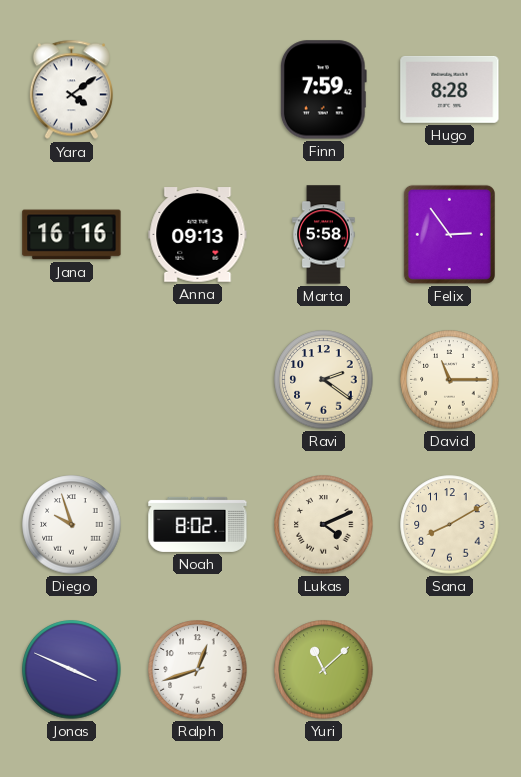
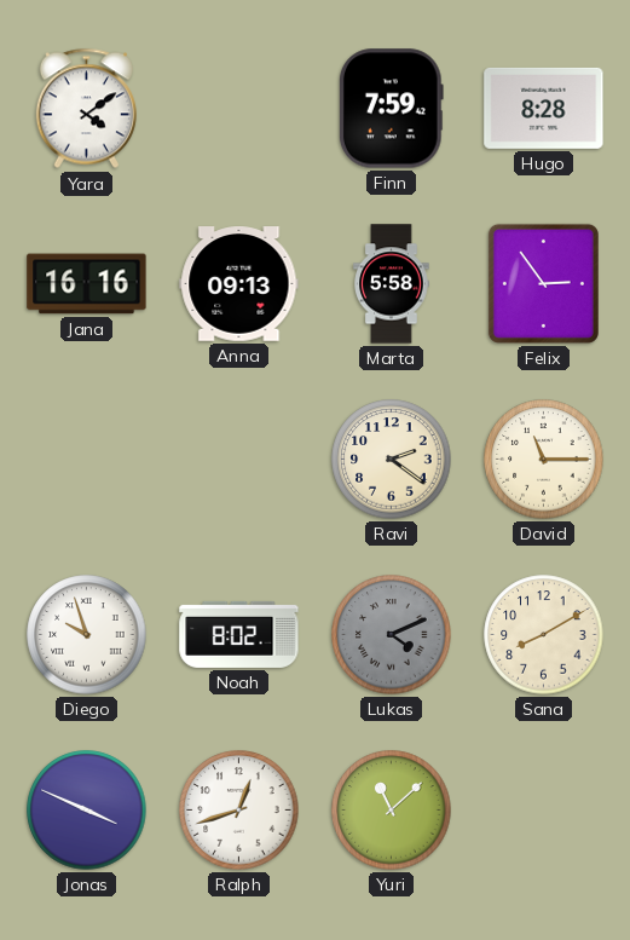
Lukas dial: cream -> grey (392, 635)
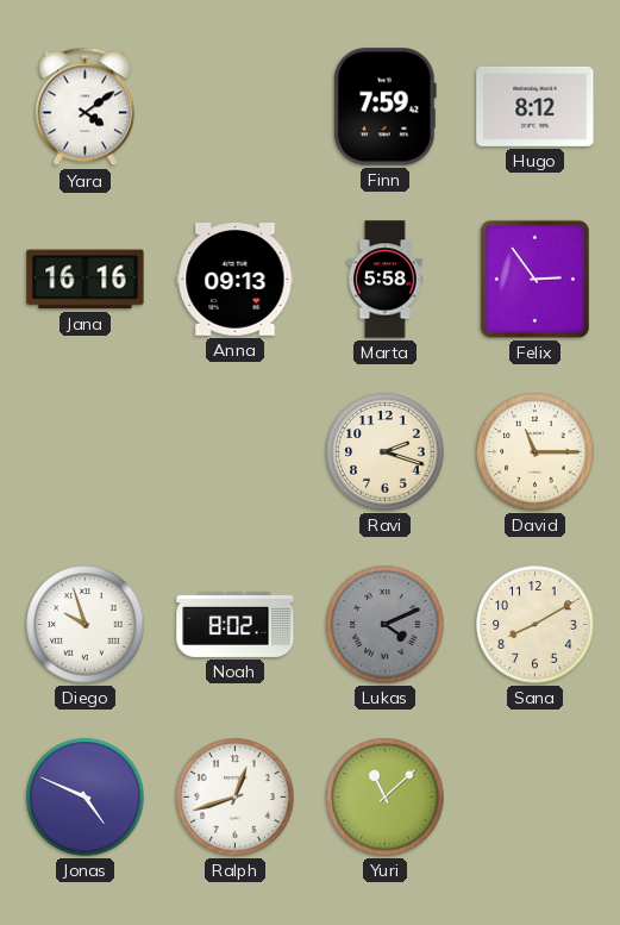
Hugo: 8:28 -> 8:12 (536, 106)
Ravi: 2:21 -> 2:18 (386, 452)
Jonas: 3:49 -> 4:49 (86, 798)
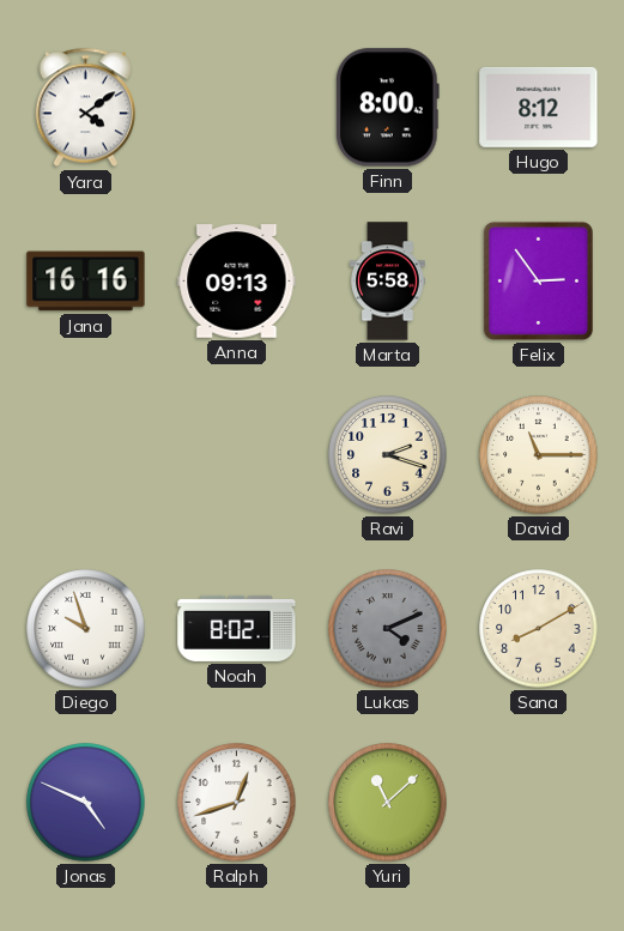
Finn: 7:59 -> 8:00 (387, 108)
